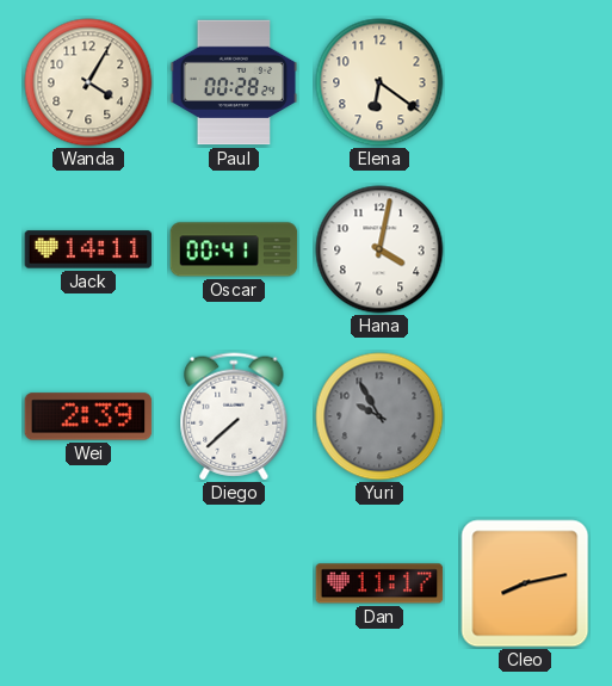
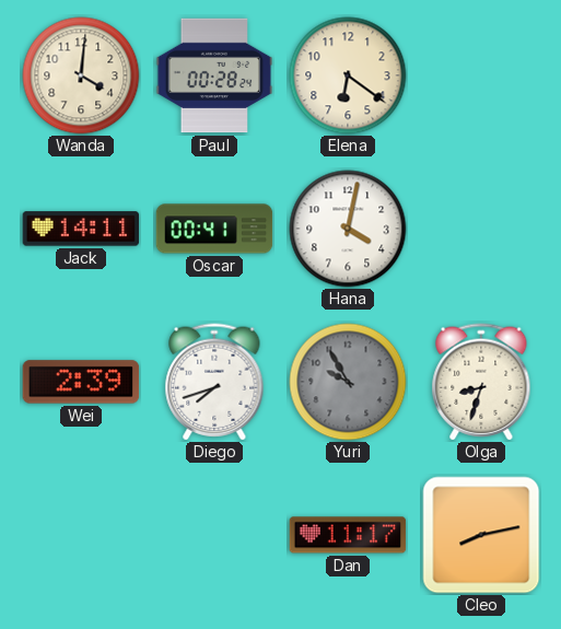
Wanda: 4:05 -> 4:01 (81, 75)
Diego: 7:38 -> 7:42 (214, 382)
Olga: none -> 8:33 (481, 382)
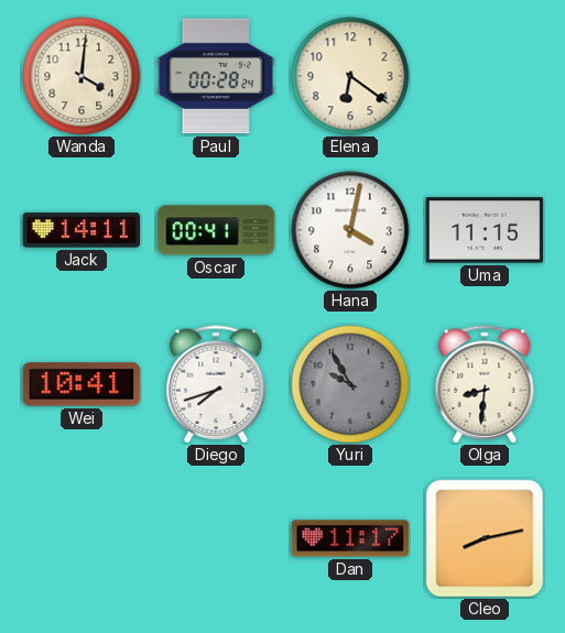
Uma: none -> 11:15 (485, 230)
Wei: 2:39 -> 10:41 (82, 384)
Olga: 8:33 -> 8:31 (485, 384)
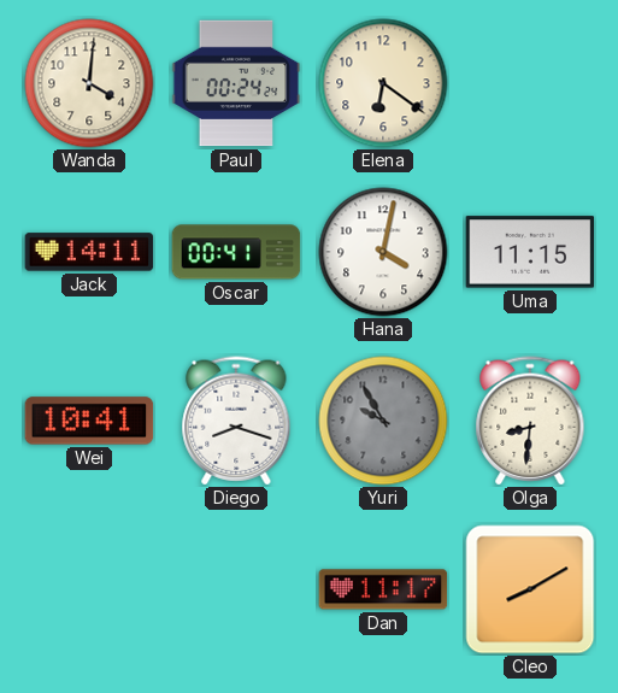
Paul: 00:28 -> 00:24 (236, 83)
Diego: 7:42 -> 8:18 (236, 421)
Cleo: 8:13 -> 8:10 (530, 589)
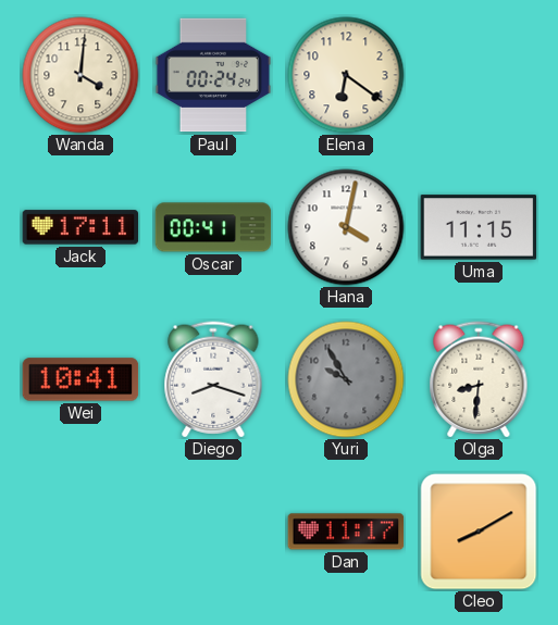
Jack: 14:11 -> 17:11 (80, 227)
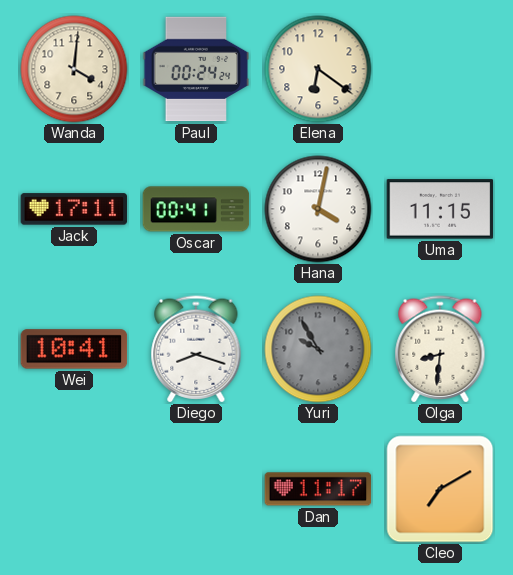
Cleo: 8:10 -> 7:10 (440, 489)
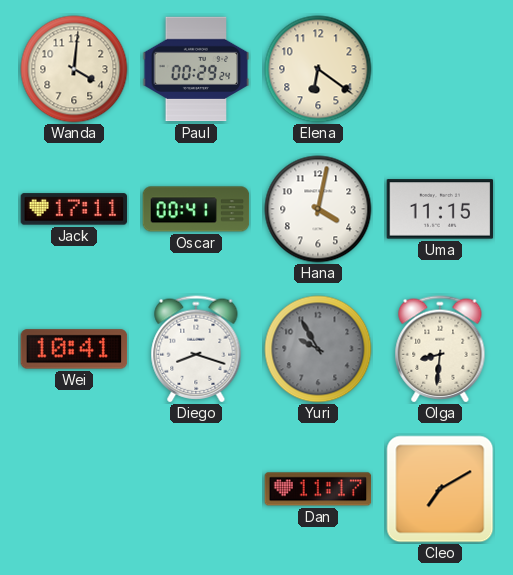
Paul: 00:24 -> 00:29 (196, 69)
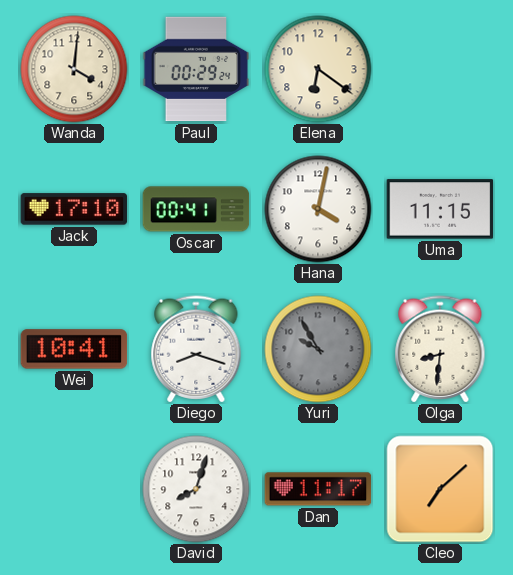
Jack: 17:11 -> 17:10 (74, 209)
David: none -> 8:03 (196, 489)
Cleo: 7:10 -> 7:08 (440, 489)
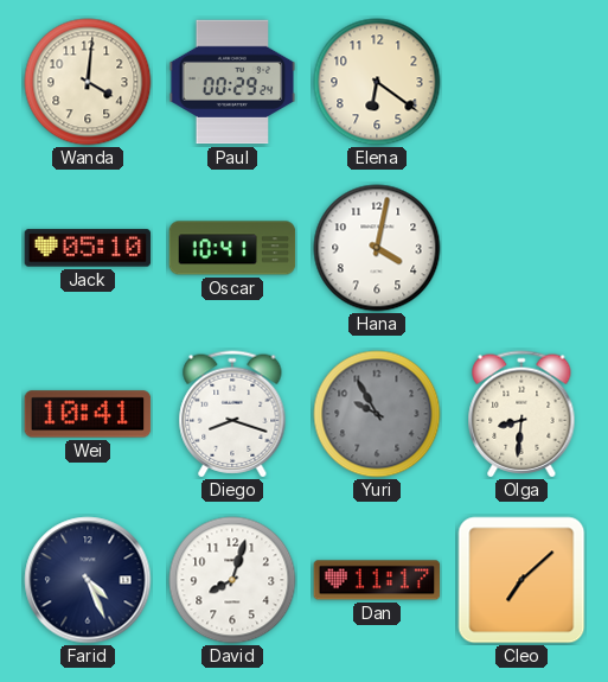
Jack: 17:10 -> 05:10 (88, 248)
Oscar: 00:41 -> 10:41 (232, 248)
Uma: 11:15 -> none (440, 209)
Farid: none -> 4:26 (88, 580)
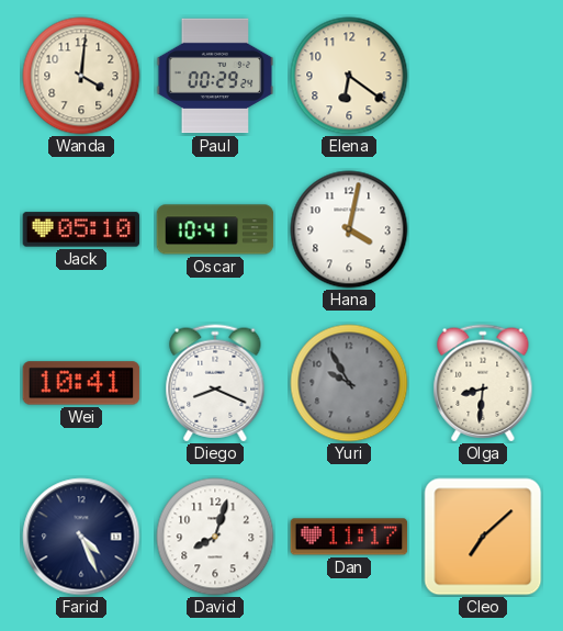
Diego: 8:18 -> 8:19 (215, 383)
